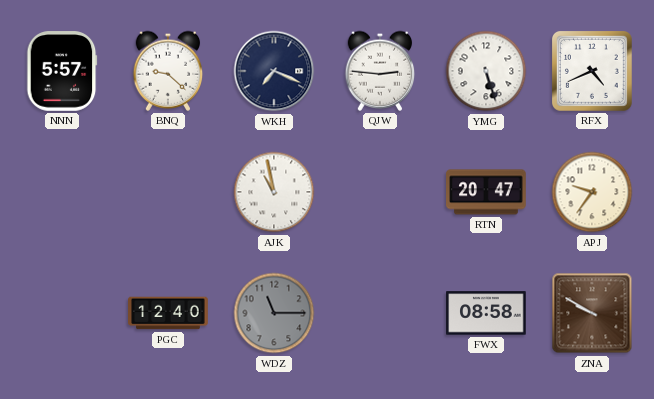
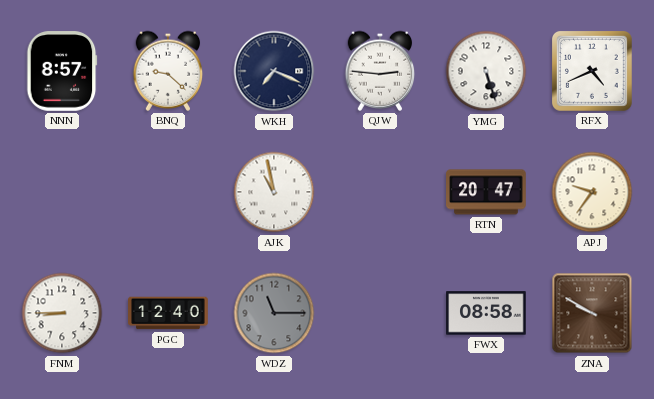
NNN: 5:57 -> 8:57 (62, 71)
FNM: none -> 8:45 (62, 313)
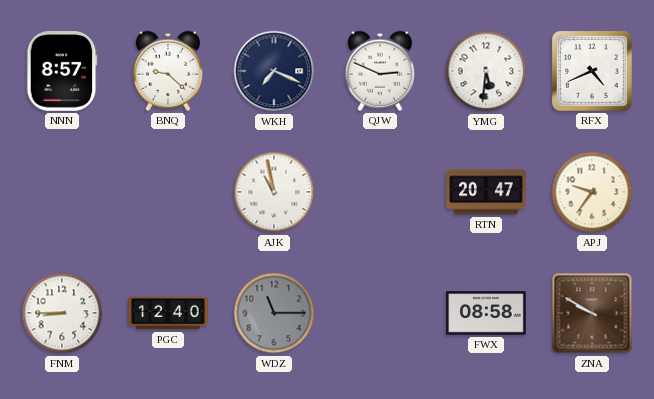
QJW: 2:46 -> 2:49 (380, 71)
YMG: 5:27 -> 5:31 (486, 71)
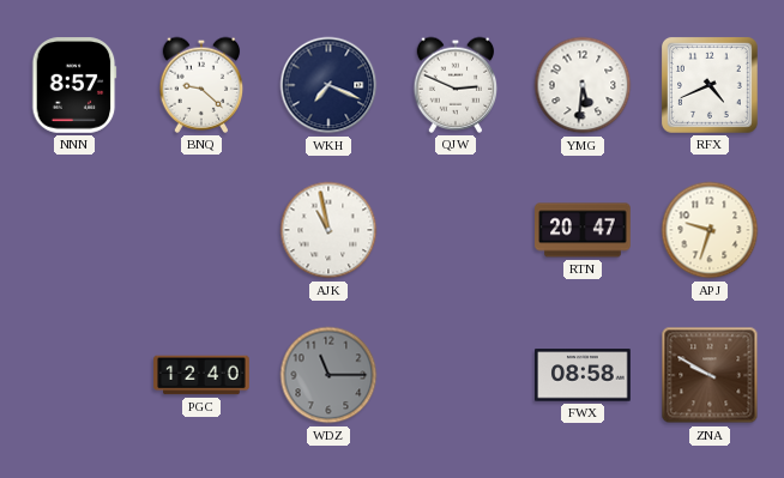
APJ: 9:36 -> 9:33 (710, 230)
FNM: 8:45 -> none (62, 313)
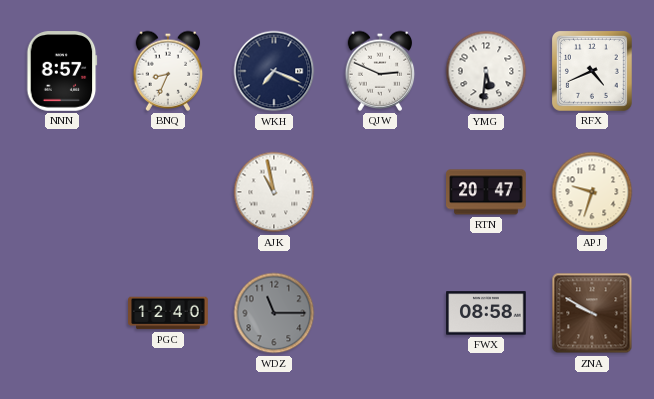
BNQ: 9:22 -> 8:34 (168, 71)
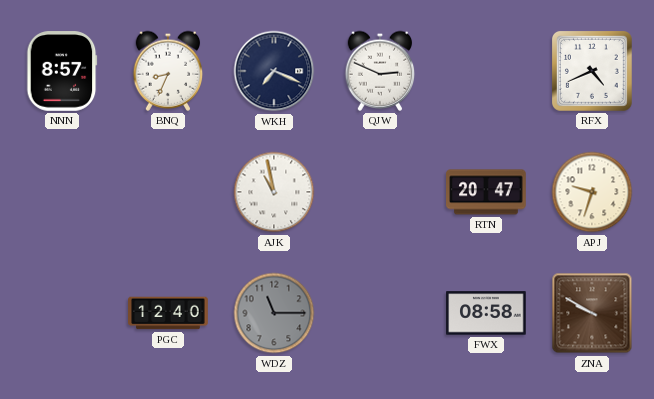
YMG: 5:31 -> none (486, 71)
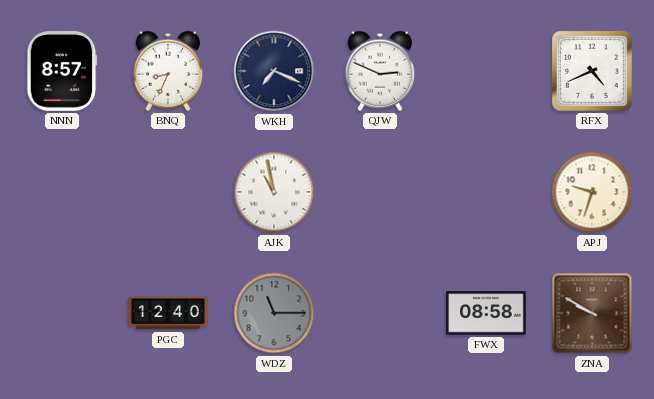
RTN: 20:47 -> none (486, 192)
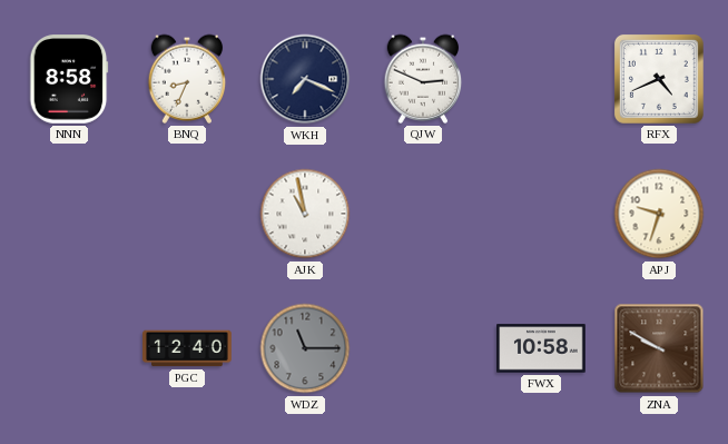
NNN: 8:57 -> 8:58 (69, 79)
FWX: 08:58 -> 10:58 (541, 348)
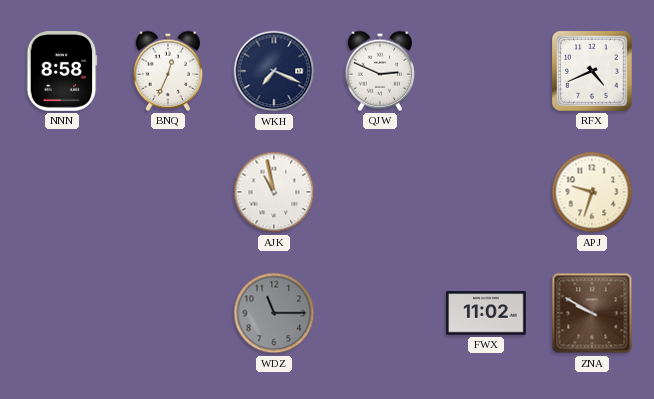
BNQ: 8:34 -> 12:34 (168, 71)
PGC: 12:40 -> none (187, 348)
FWX: 10:58 -> 11:02 (486, 313)
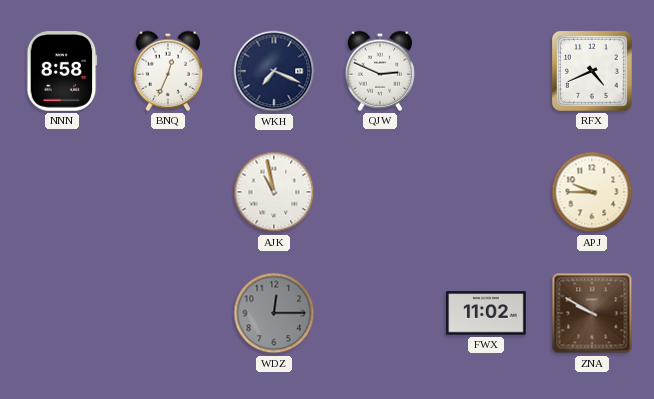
APJ: 9:33 -> 9:45 (592, 192)
WDZ: 11:15 -> 12:15 (274, 313)
